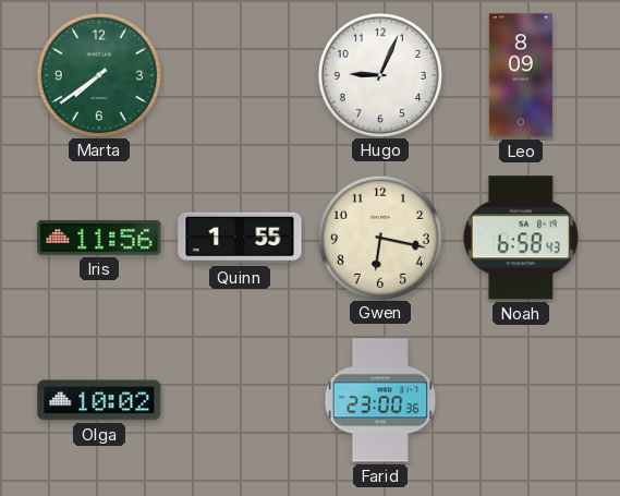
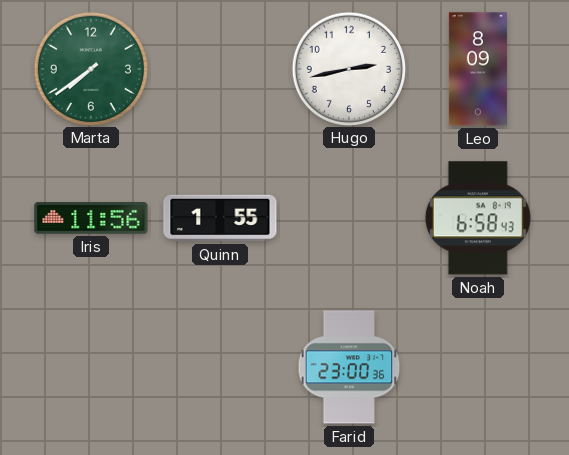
Hugo: 9:04 -> 2:43 (348, 68)
Gwen: 6:17 -> none (379, 237)
Olga: 10:02 -> none (99, 400)
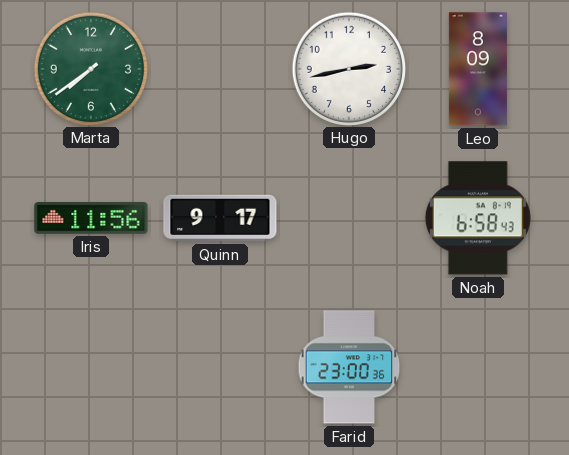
Quinn: 1:55 -> 9:17 (220, 218)
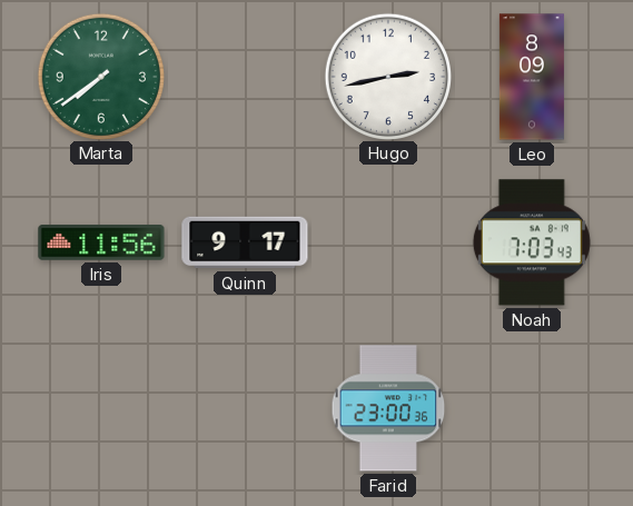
Noah: 6:58 -> 7:03 (532, 242)
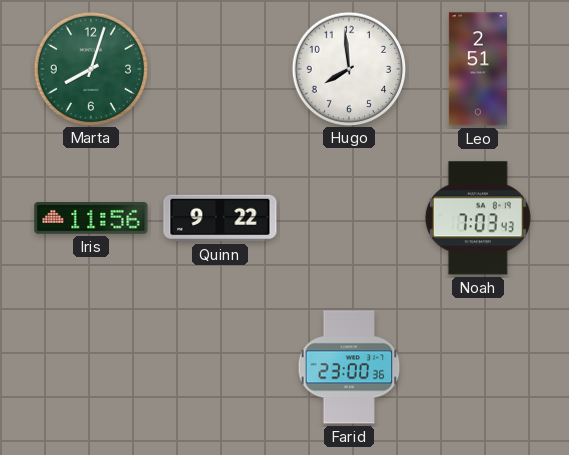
Marta: 7:39 -> 8:03 (90, 68)
Hugo: 2:43 -> 7:59 (348, 68)
Leo: 8:09 -> 2:51 (478, 69)
Quinn: 9:17 -> 9:22 (220, 218)
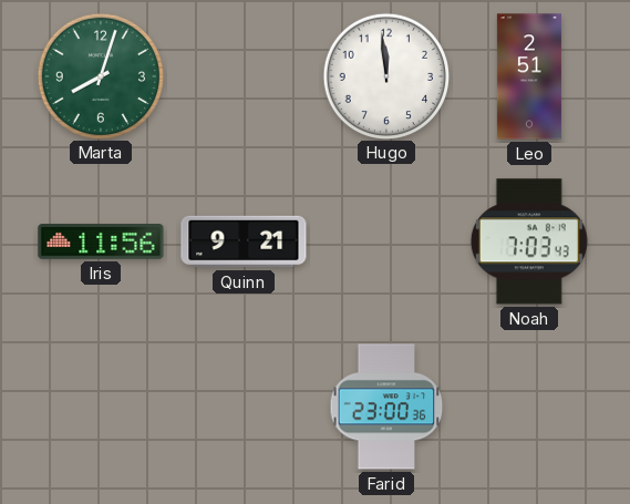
Hugo: 7:59 -> 11:59 (385, 75)
Quinn: 9:22 -> 9:21 (244, 241)
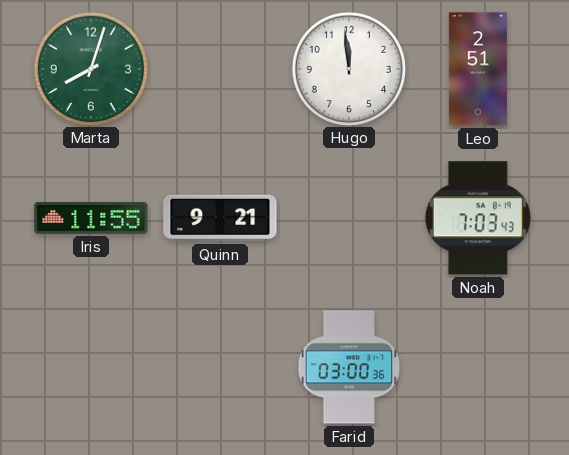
Iris: 11:56 -> 11:55 (91, 218)
Farid: 23:00 -> 03:00 (349, 367)
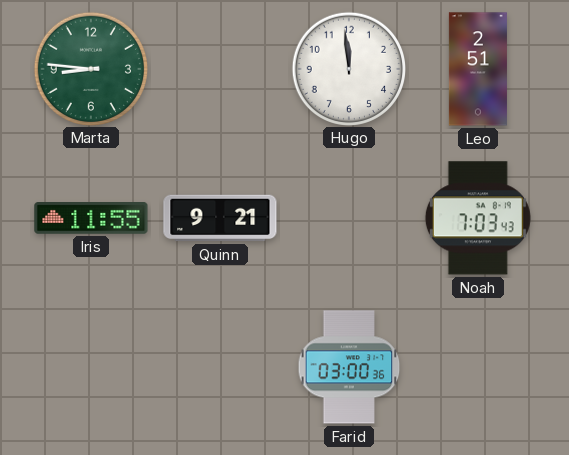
Marta: 8:03 -> 8:46 (90, 68)
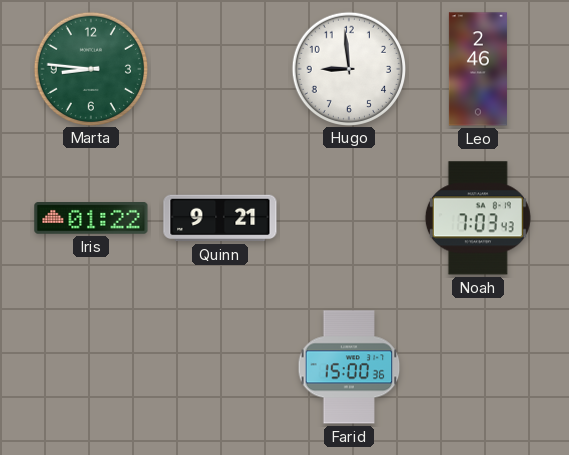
Hugo: 11:59 -> 8:59 (348, 68)
Leo: 2:51 -> 2:46 (478, 69)
Iris: 11:55 -> 01:22 (91, 218)
Farid: 03:00 -> 15:00 (349, 367)
